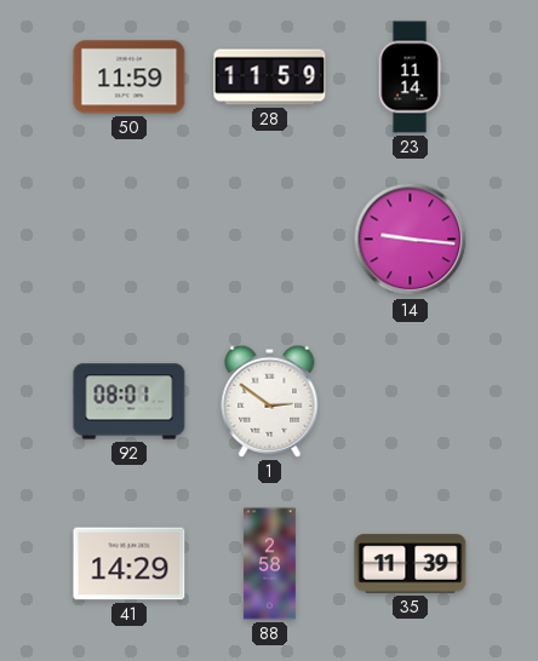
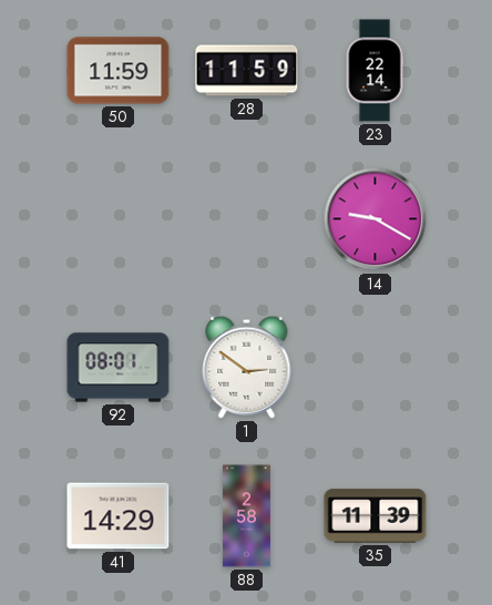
23: 11:14 -> 22:14 (375, 71)
14: 9:16 -> 9:20 (376, 219)
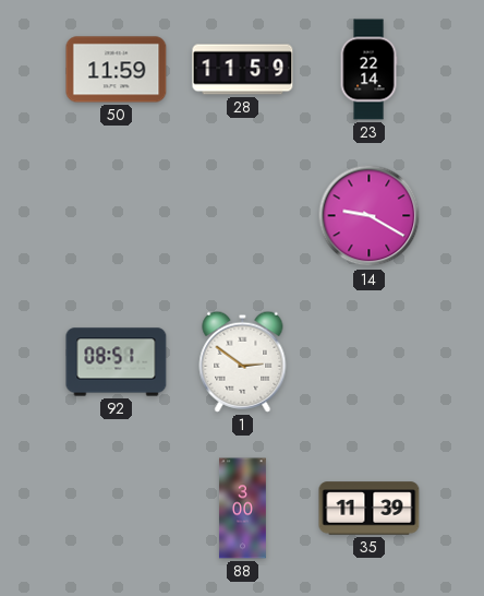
92: 08:01 -> 08:51 (117, 362)
41: 14:29 -> none (119, 516)
88: 2:58 -> 3:00 (242, 509)
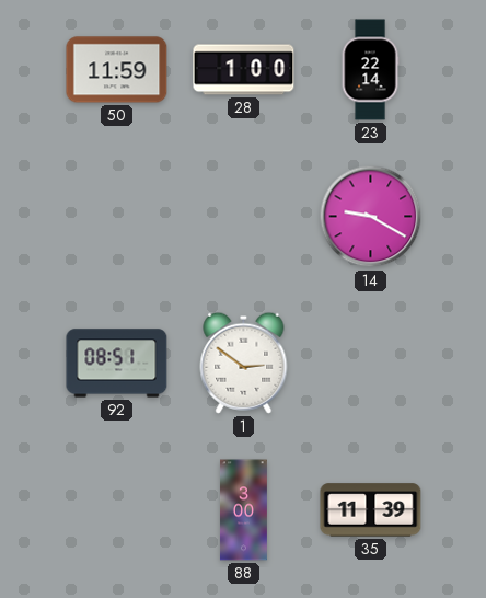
28: 11:59 -> 1:00 (244, 70)
